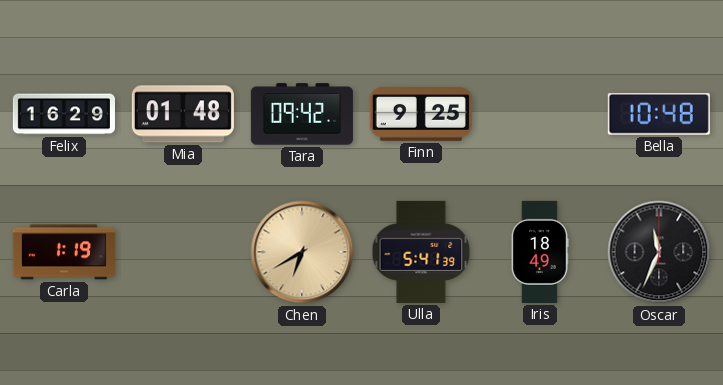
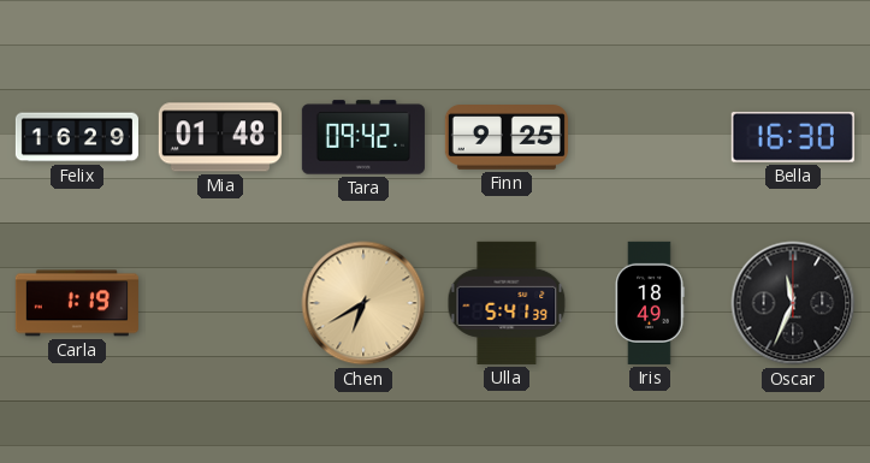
Bella: 10:48 -> 16:30 (793, 137)
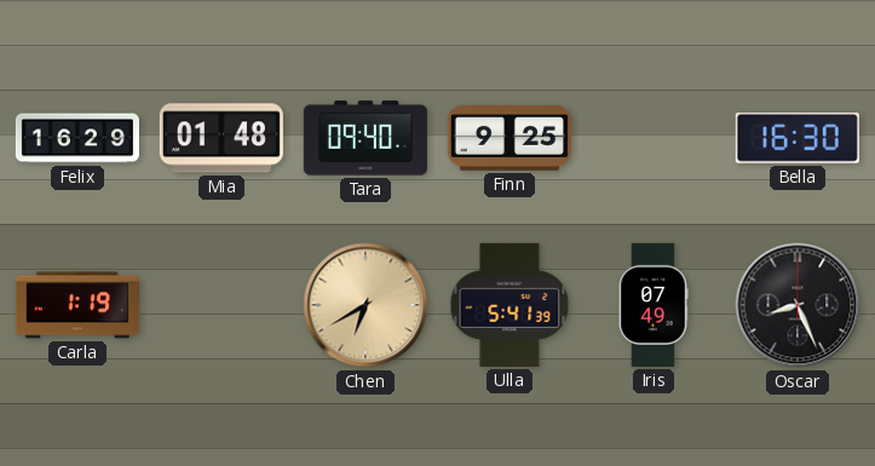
Tara: 09:42 -> 09:40 (365, 138)
Iris: 18:49 -> 07:49 (654, 305)
Oscar: 11:34 -> 8:26 (798, 305)
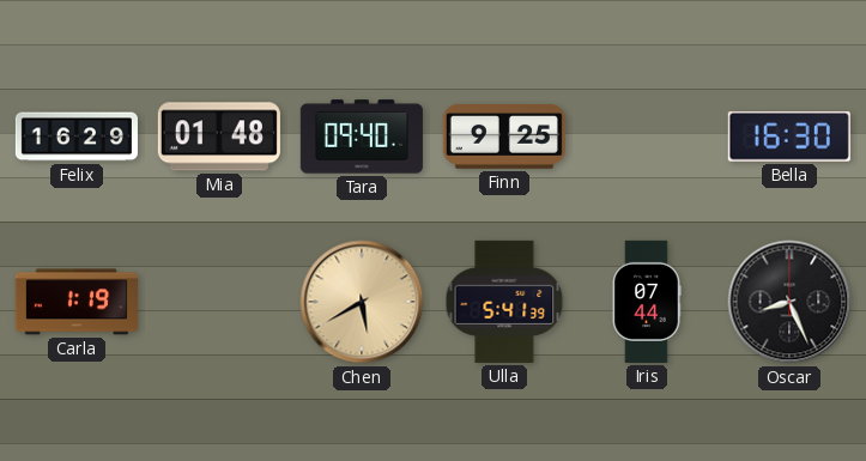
Chen: 6:40 -> 5:40 (362, 302)
Iris: 07:49 -> 07:44 (647, 302)
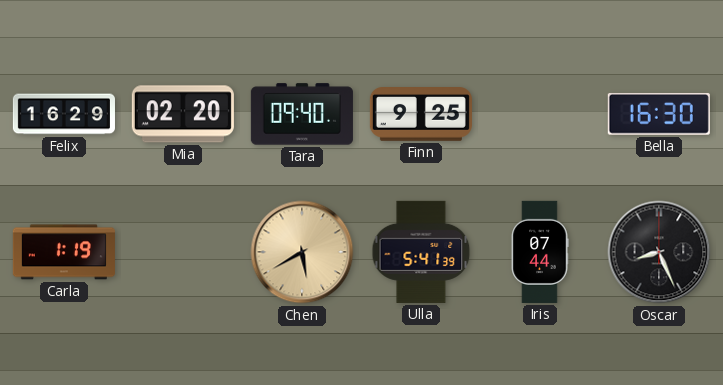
Mia: 01:48 -> 02:20 (183, 114)
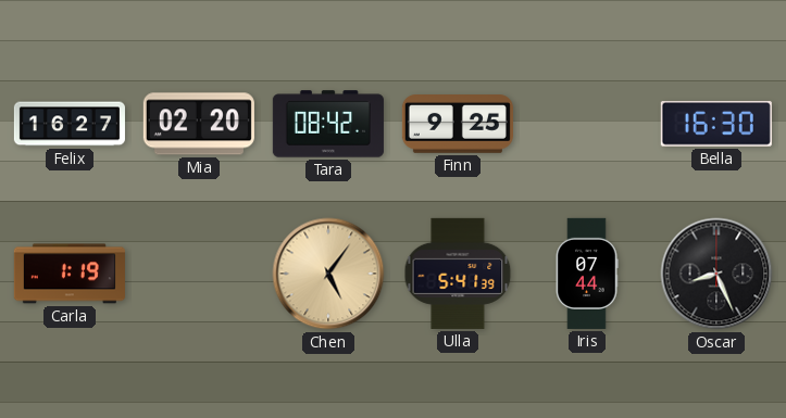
Felix: 16:29 -> 16:27 (70, 124)
Tara: 09:40 -> 08:42 (328, 124)
Chen: 5:40 -> 5:06 (328, 274)
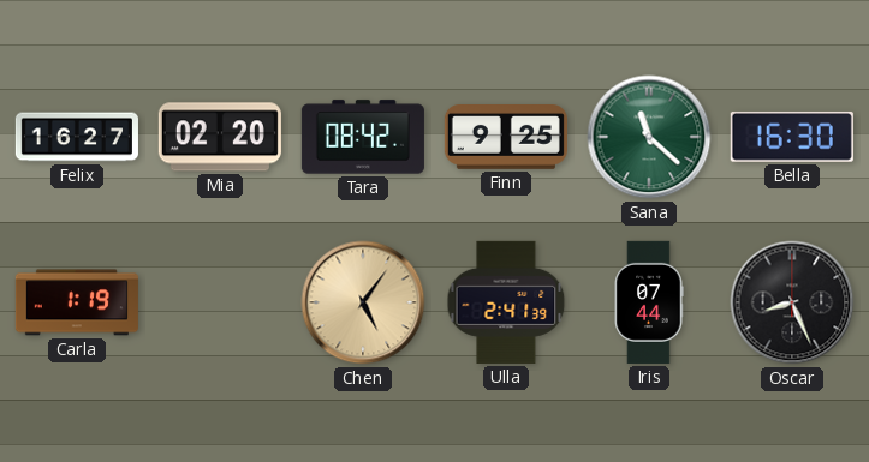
Sana: none -> 11:22 (649, 137)
Ulla: 5:41 -> 2:41 (506, 302)
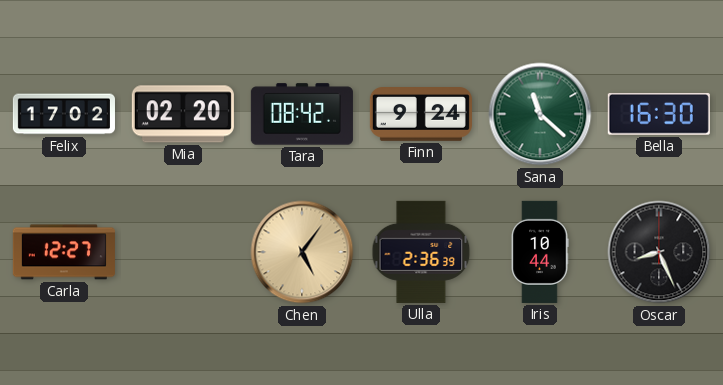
Felix: 16:27 -> 17:02 (64, 114)
Finn: 9:25 -> 9:24 (421, 115)
Carla: 1:19 -> 12:27 (64, 252)
Ulla: 2:41 -> 2:36 (421, 252)
Iris: 07:44 -> 10:44 (540, 252)
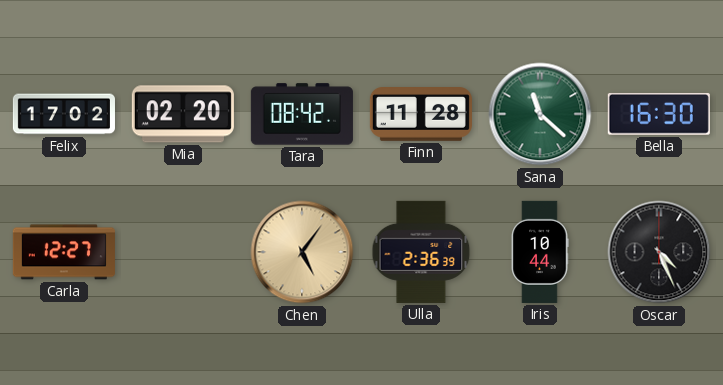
Finn: 9:24 -> 11:28 (421, 115)
Oscar: 8:26 -> 4:26 (659, 252)
